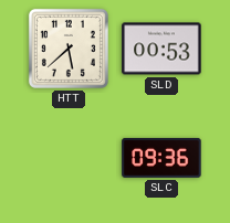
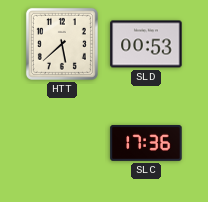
SLC: 09:36 -> 17:36 (146, 143)
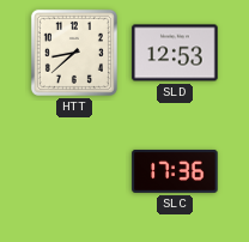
HTT: 5:38 -> 8:38 (74, 53)
SLD: 00:53 -> 12:53 (175, 53)
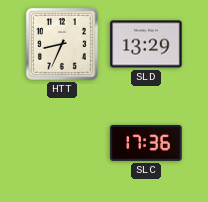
HTT: 8:38 -> 8:34 (62, 44)
SLD: 12:53 -> 13:29 (146, 44)
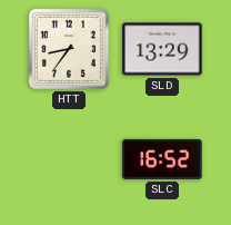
HTT: 8:34 -> 8:36 (69, 49)
SLC: 17:36 -> 16:52 (162, 159)
